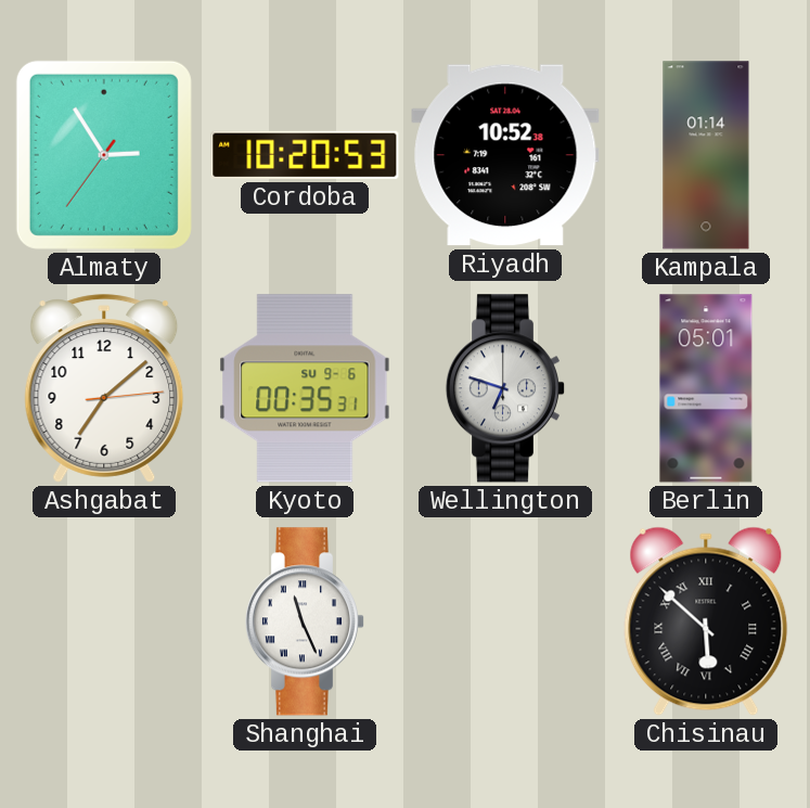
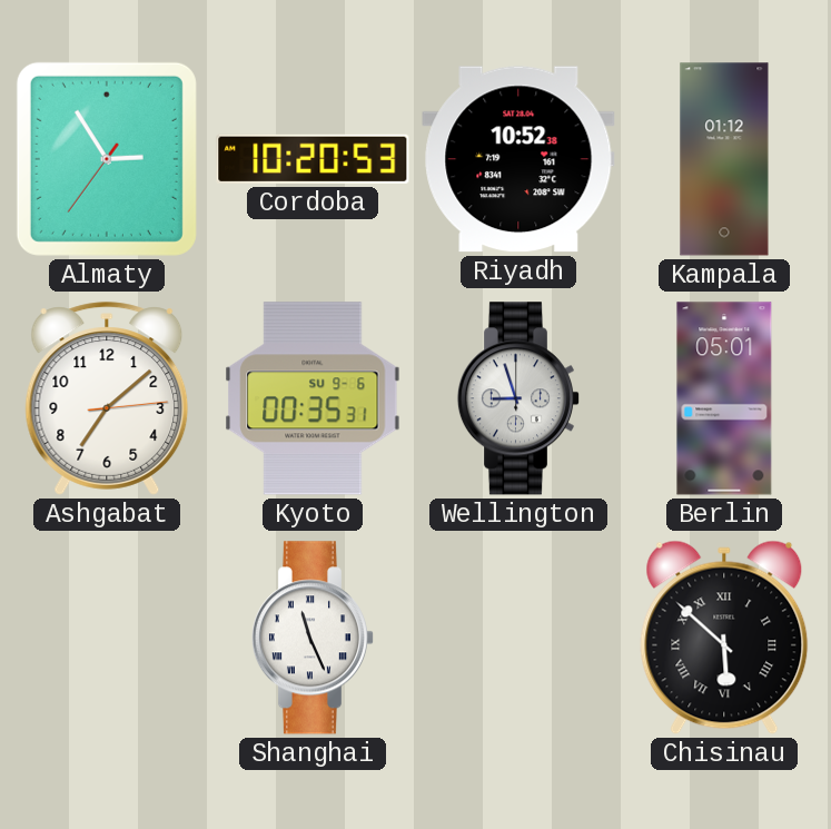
Kampala: 01:14 -> 01:12 (724, 159)
Wellington: 6:48 -> 8:57 (518, 398)
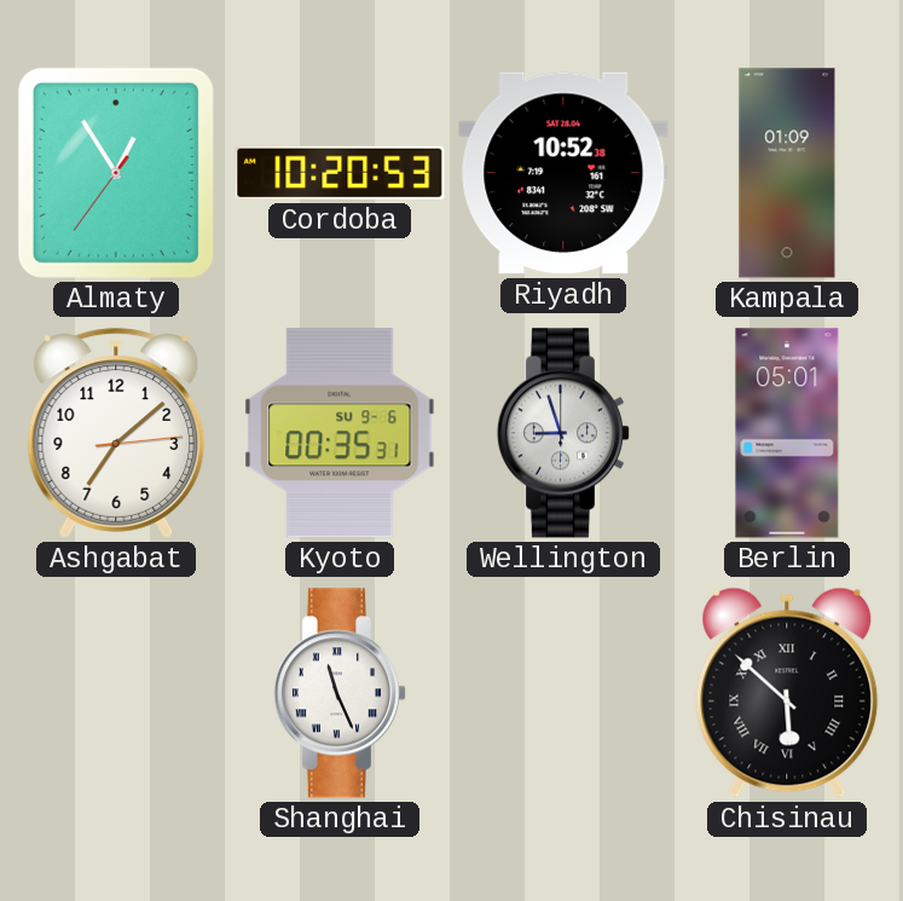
Almaty: 2:54 -> 12:54 (116, 173)
Kampala: 01:12 -> 01:09 (787, 173)
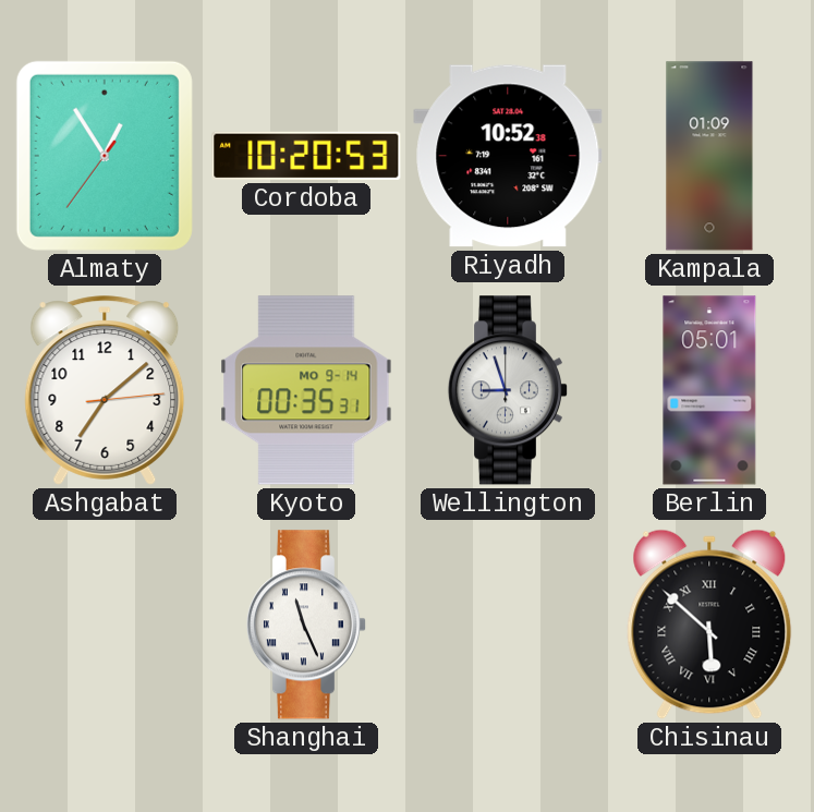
Kyoto date: SU 9-6 -> MO 9-14 (306, 390)
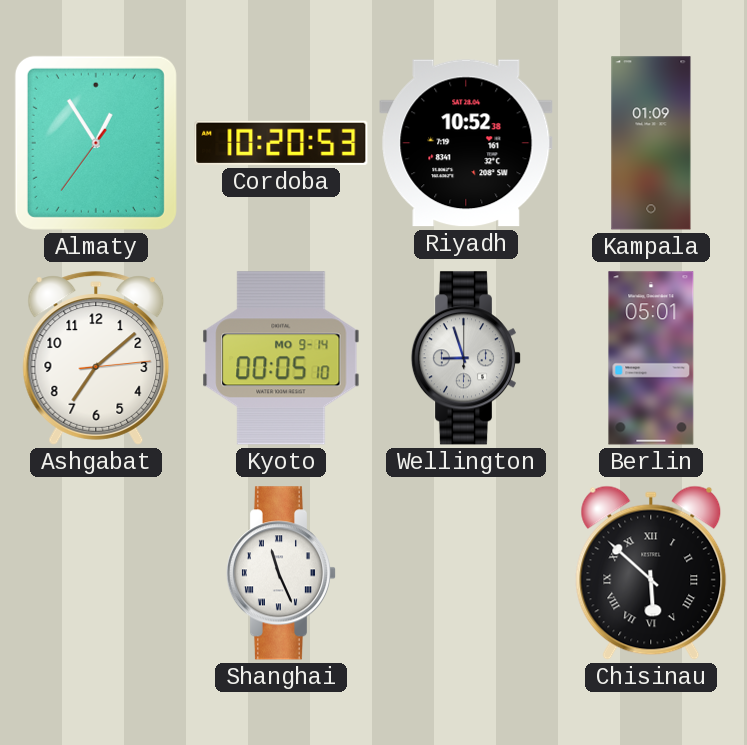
Kyoto: 00:35 -> 00:05 (281, 358)
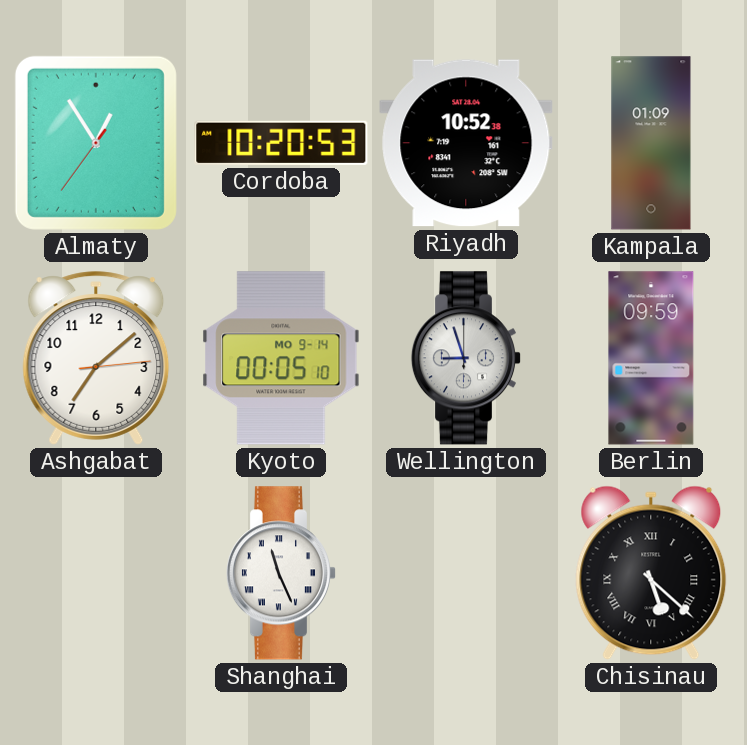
Berlin: 05:01 -> 09:59 (651, 358)
Chisinau: 5:52 -> 5:22 (651, 573)
